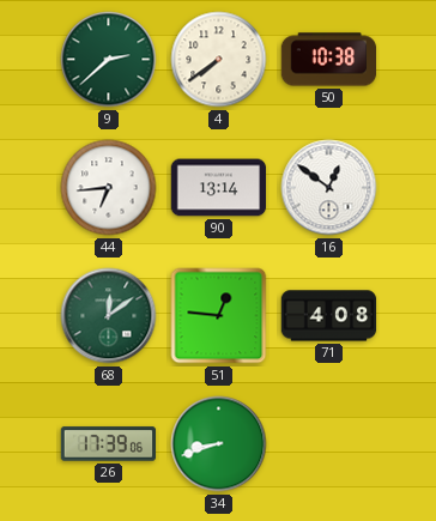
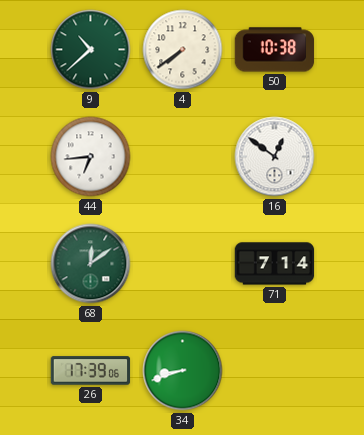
9: 2:38 -> 10:38 (91, 50)
90: 13:14 -> none (219, 188)
51: 12:46 -> none (219, 316)
71: 4:08 -> 7:14 (275, 264)
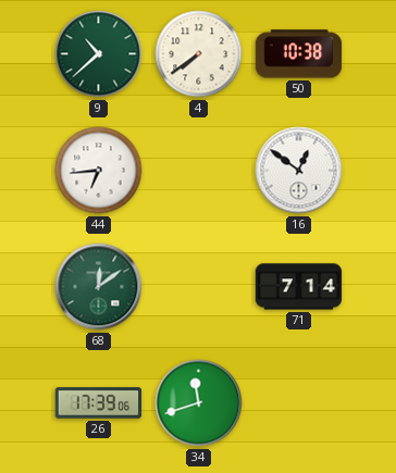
34: 8:42 -> 11:42 (199, 403)
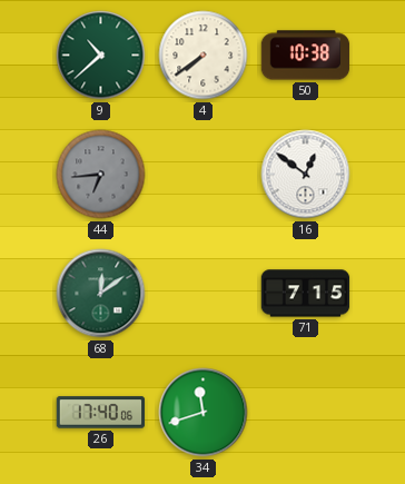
44 dial: white -> grey (101, 175)
71: 7:14 -> 7:15 (306, 294)
26: 17:39 -> 17:40 (101, 413)
